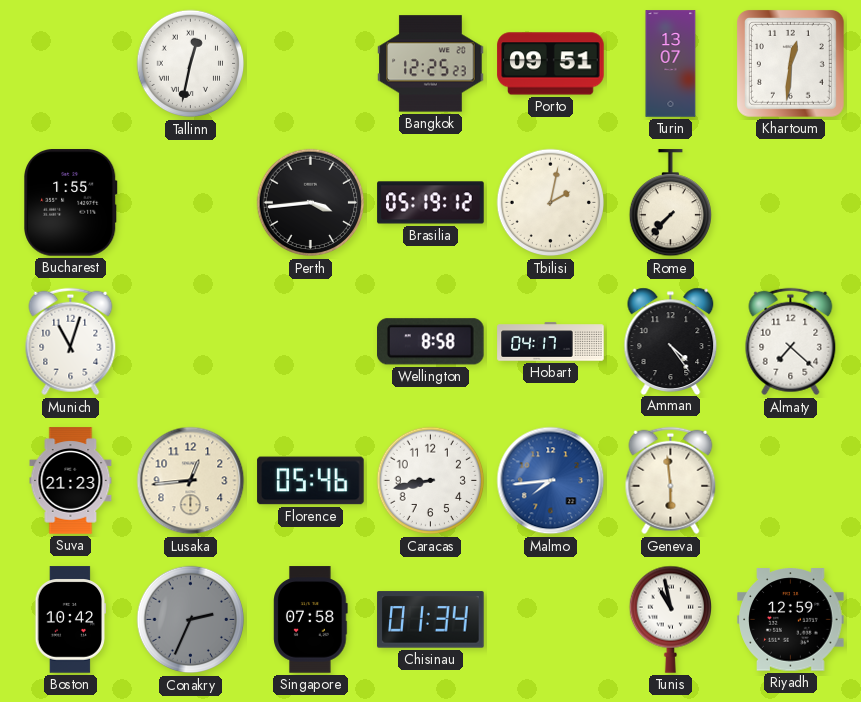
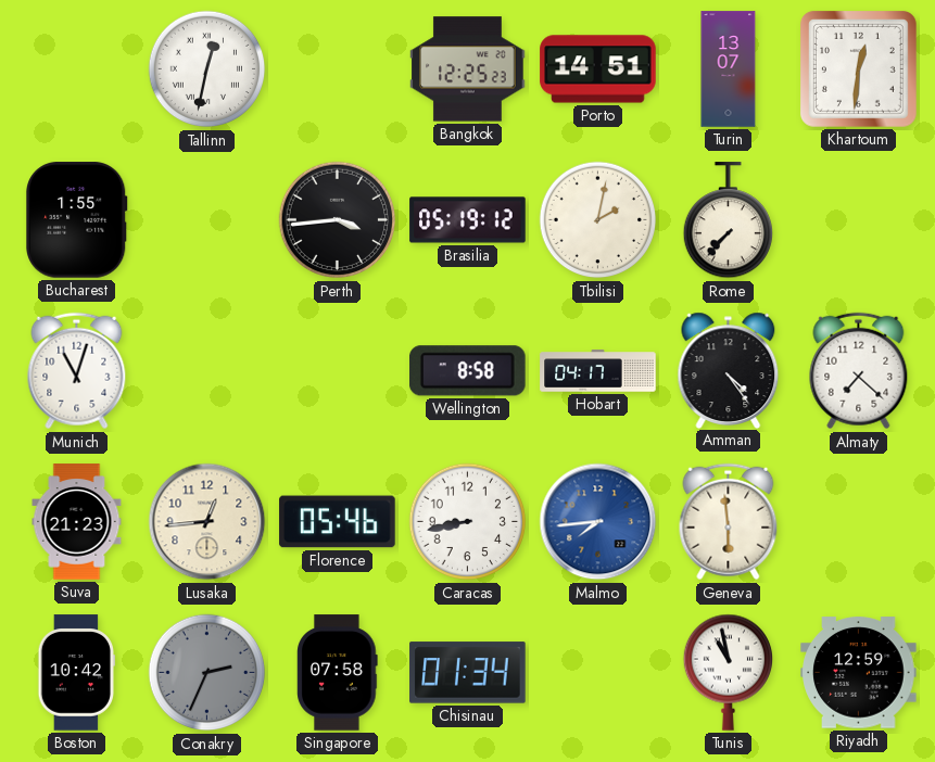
Porto: 09:51 -> 14:51 (598, 69)
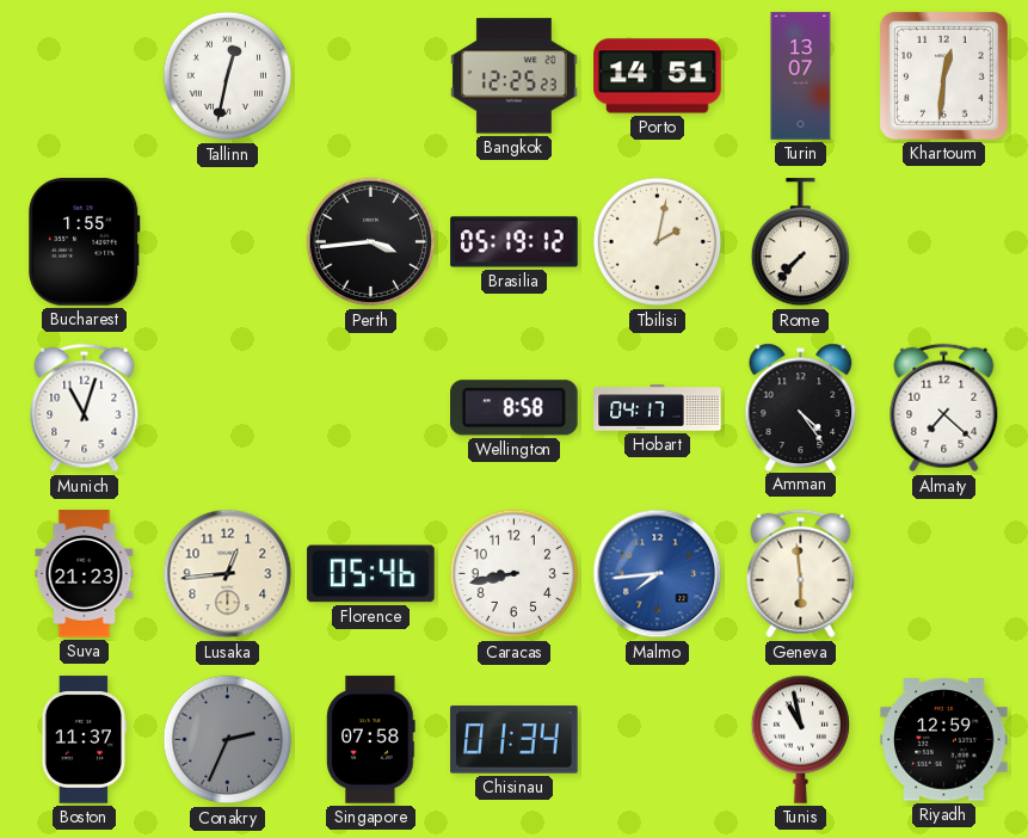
Boston: 10:42 -> 11:37 (85, 740)
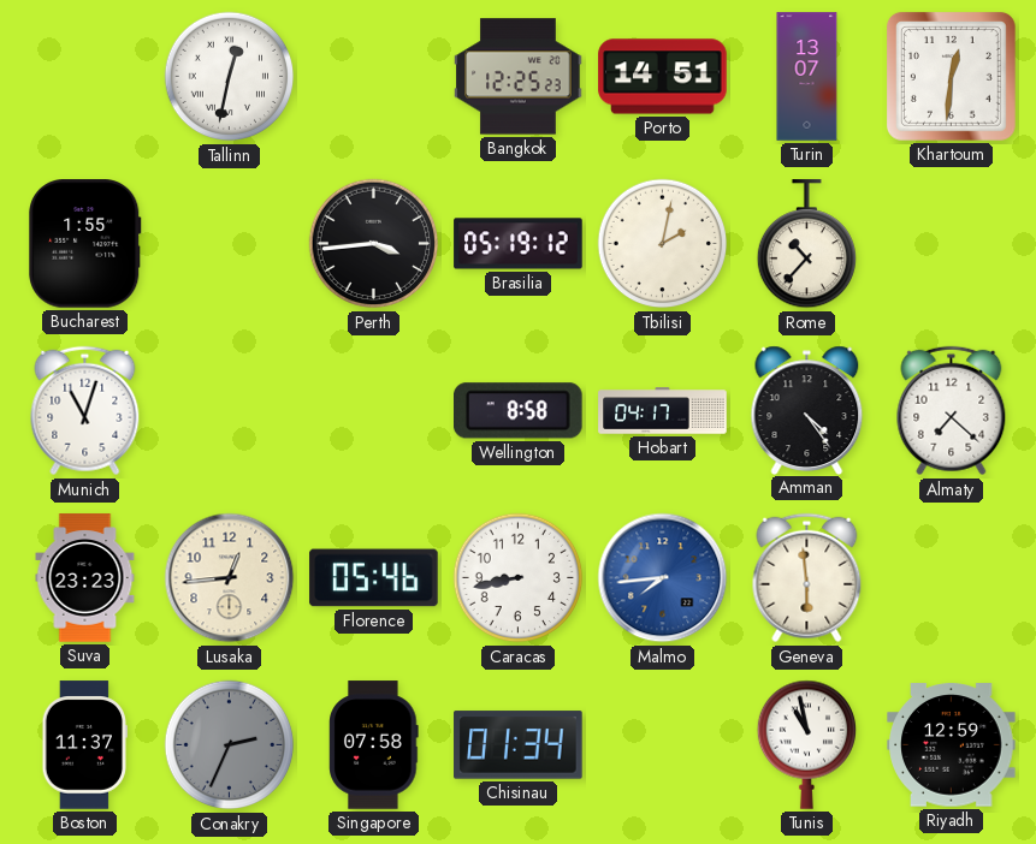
Rome: 7:37 -> 10:37 (806, 244)
Suva: 21:23 -> 23:23 (85, 578)
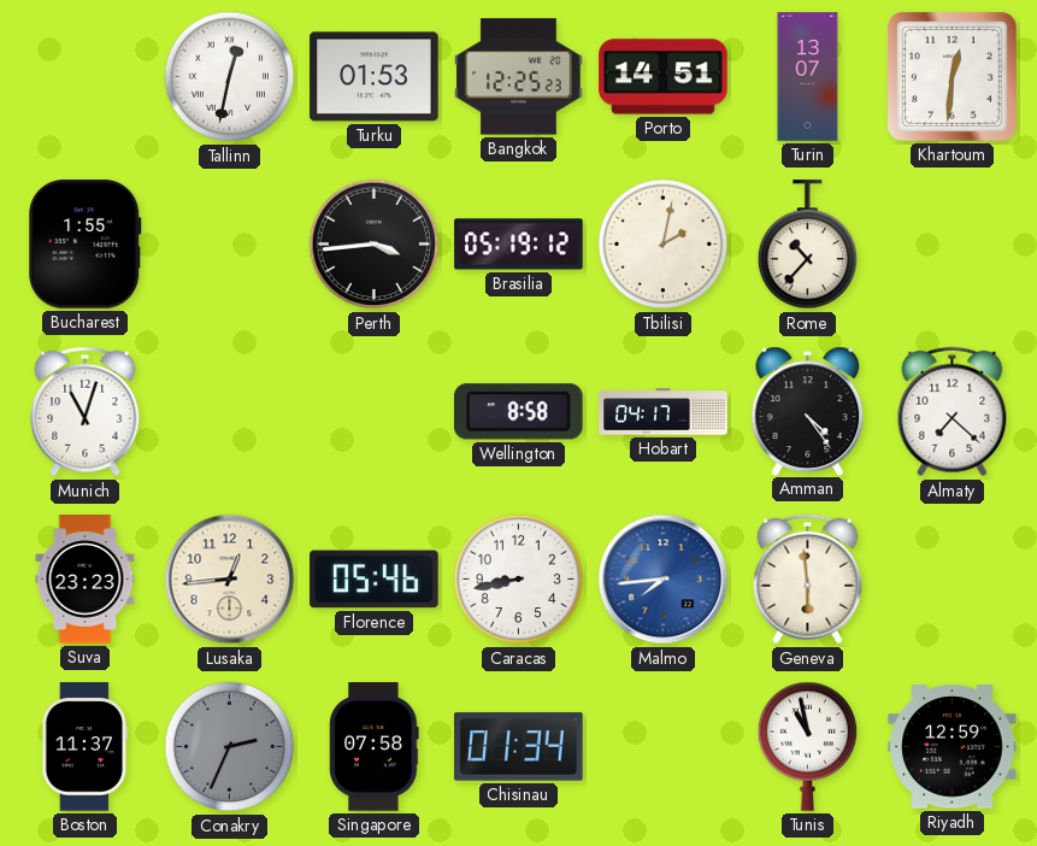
Turku: none -> 01:53 (375, 77)
